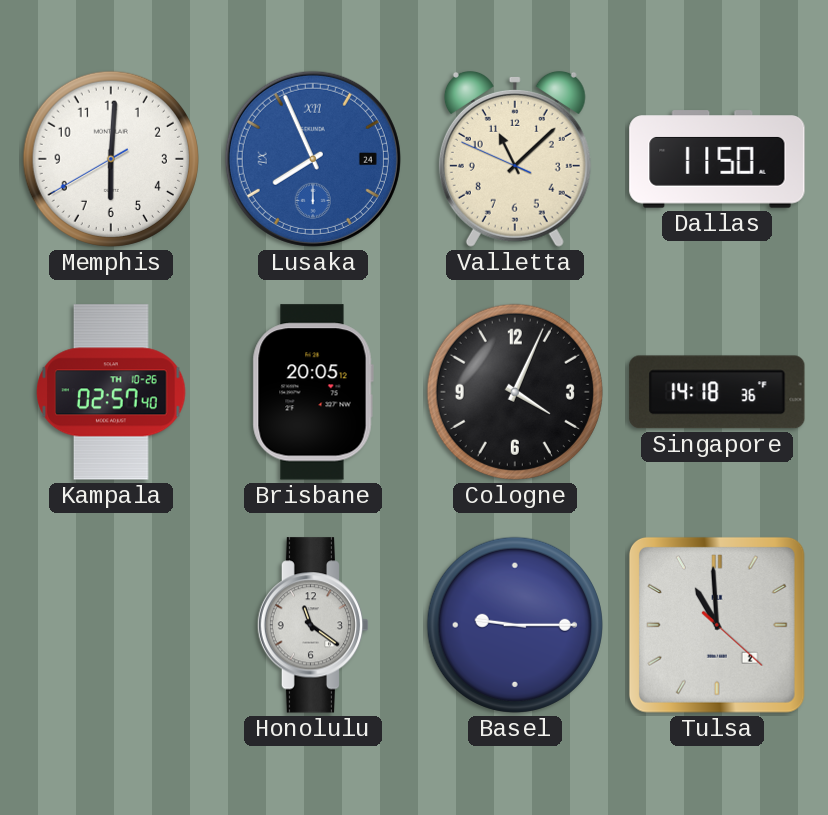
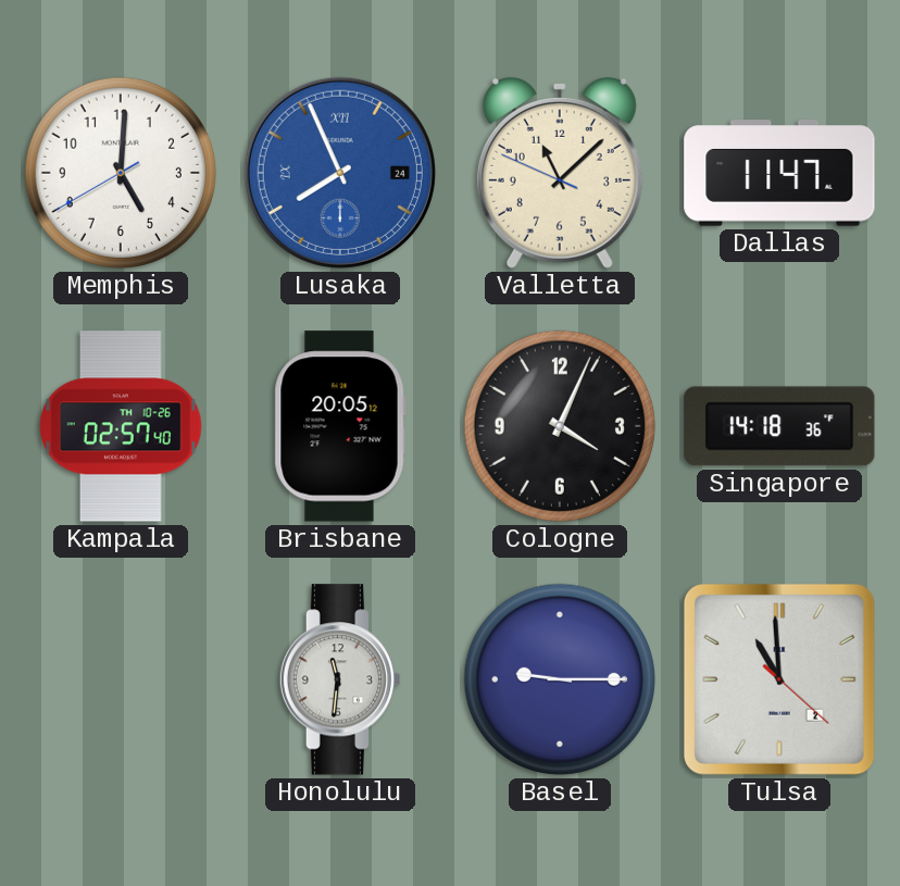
Memphis: 6:00 -> 5:00 (121, 173)
Dallas: 11:50 -> 11:47 (779, 173)
Honolulu: 11:21 -> 11:31 (340, 679)
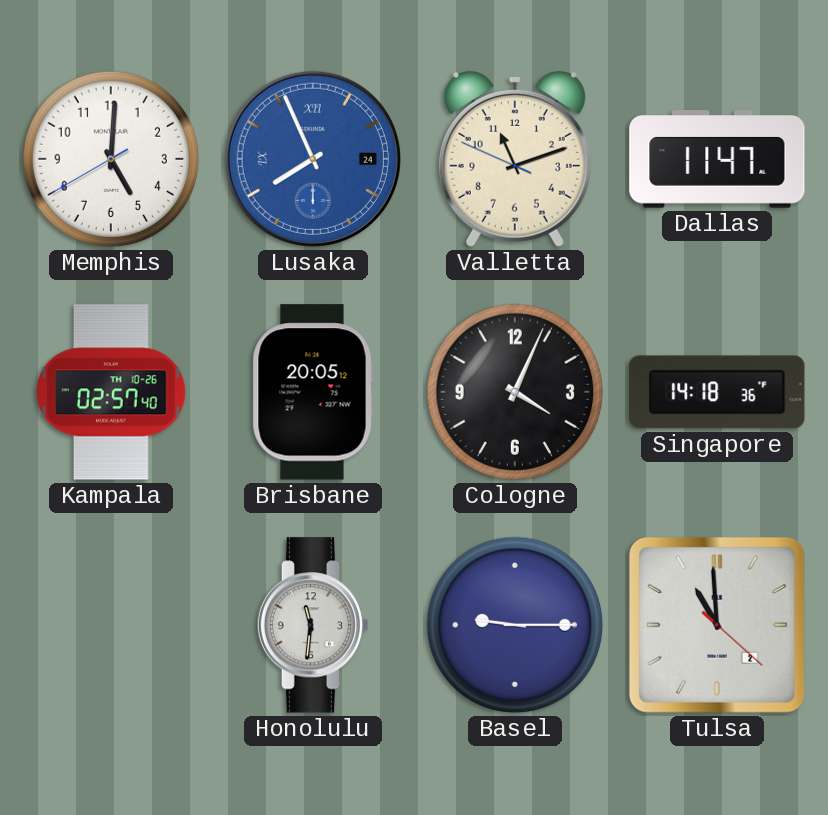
Valletta: 11:07 -> 11:11 (515, 159)
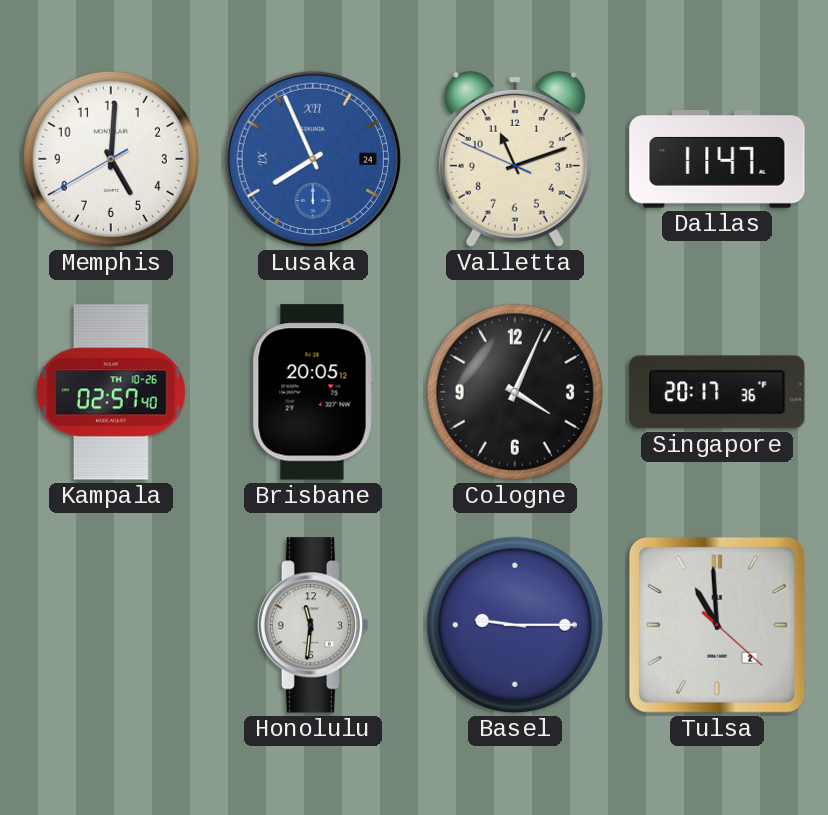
Singapore: 14:18 -> 20:17 (717, 392)
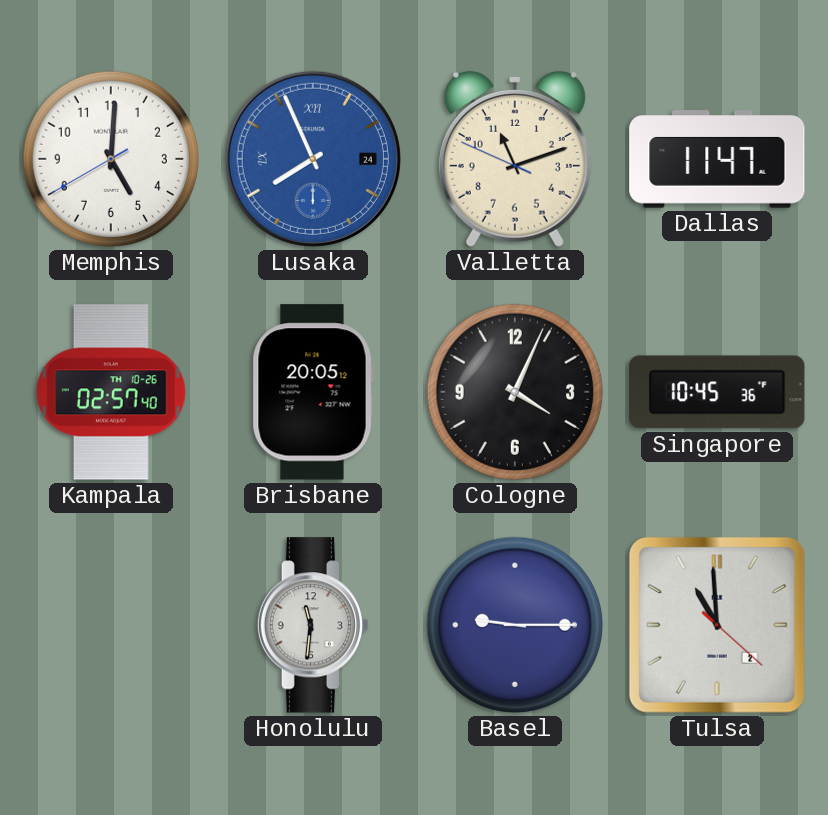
Singapore: 20:17 -> 10:45 (717, 392)
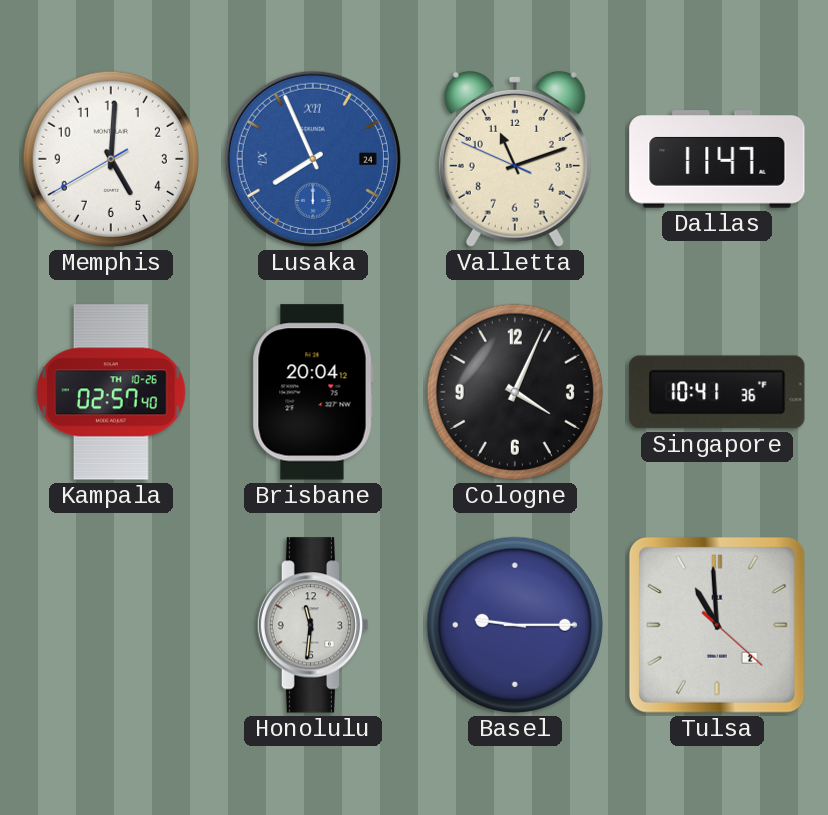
Brisbane: 20:05 -> 20:04 (313, 392)
Singapore: 10:45 -> 10:41 (717, 392)
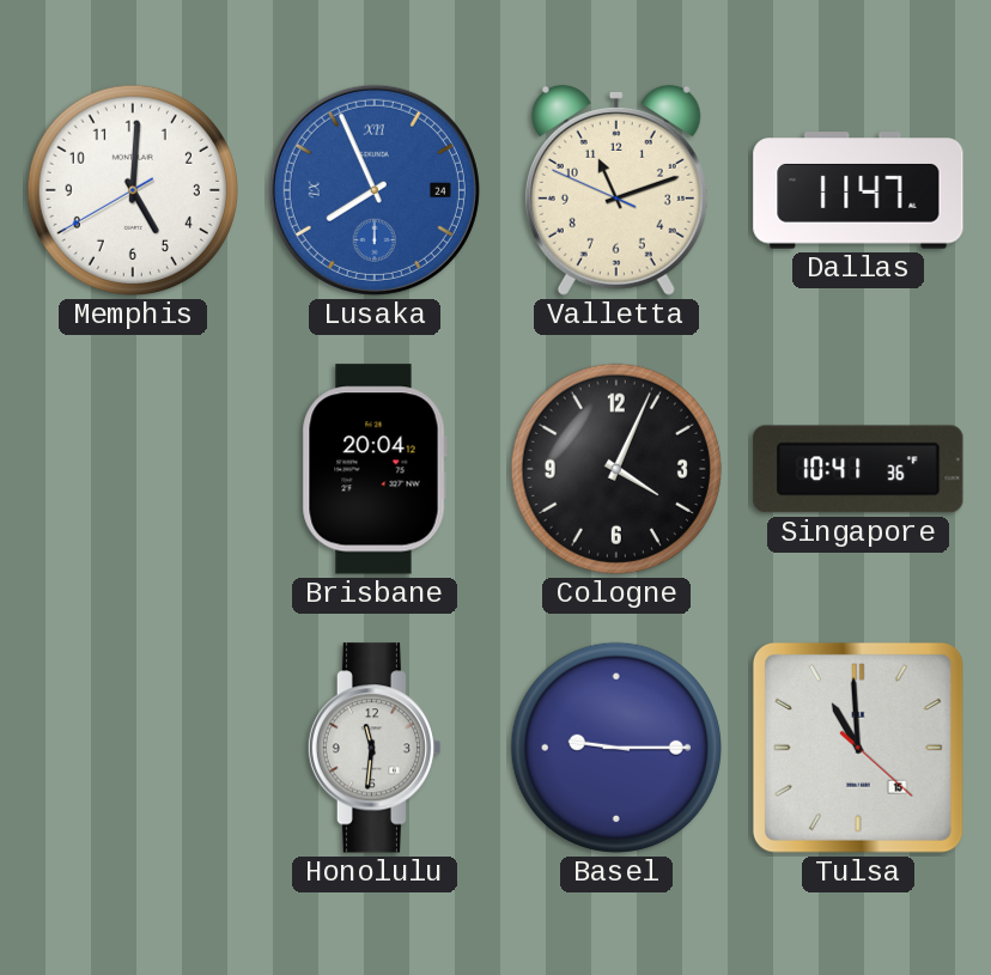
Kampala: 02:57 -> none (111, 392)
Tulsa date: 2 -> 15 (858, 748)
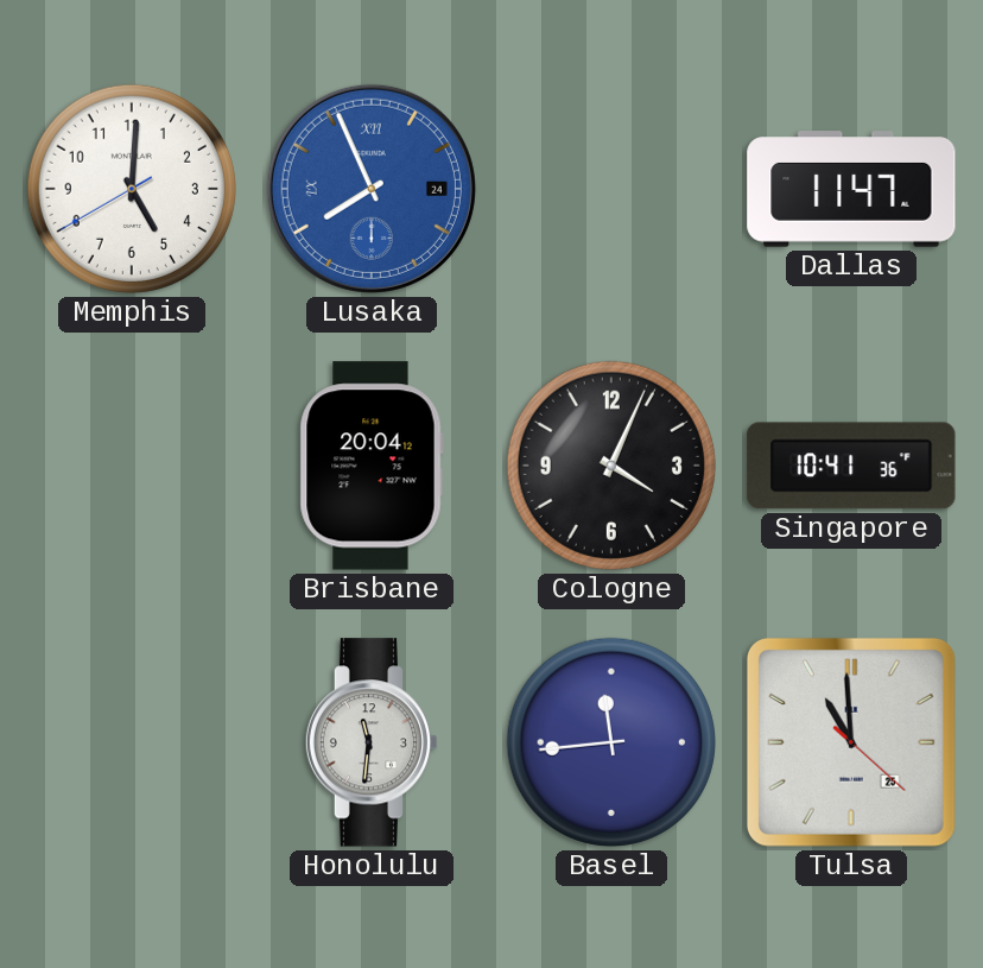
Valletta: 11:11 -> none (616, 190)
Basel: 9:15 -> 11:44 (611, 742)
Tulsa date: 15 -> 25 (851, 742)
